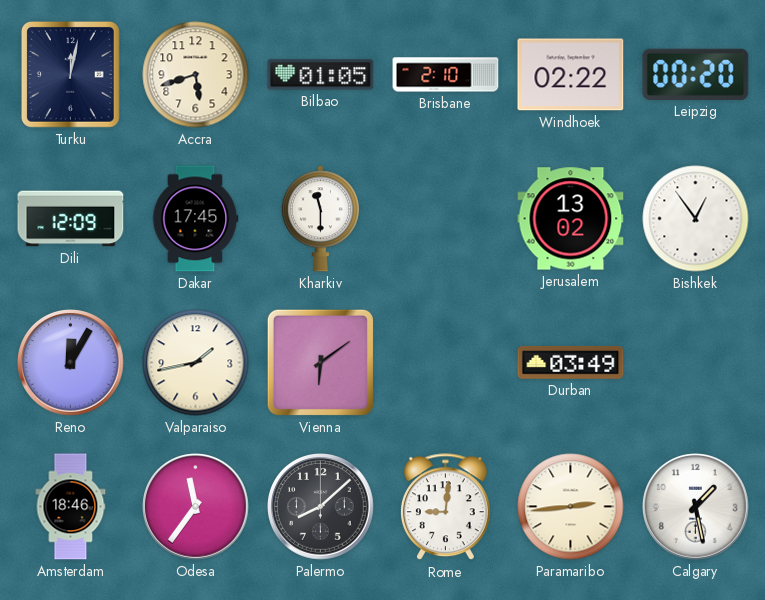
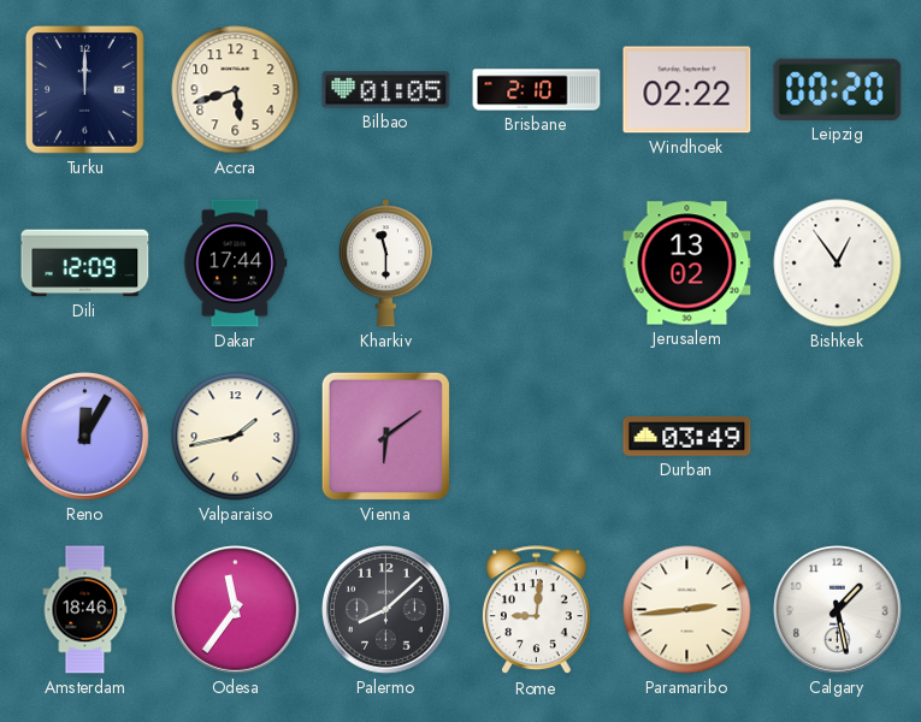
Turku: 12:02 -> 12:00 (84, 90)
Dakar: 17:45 -> 17:44 (235, 264)
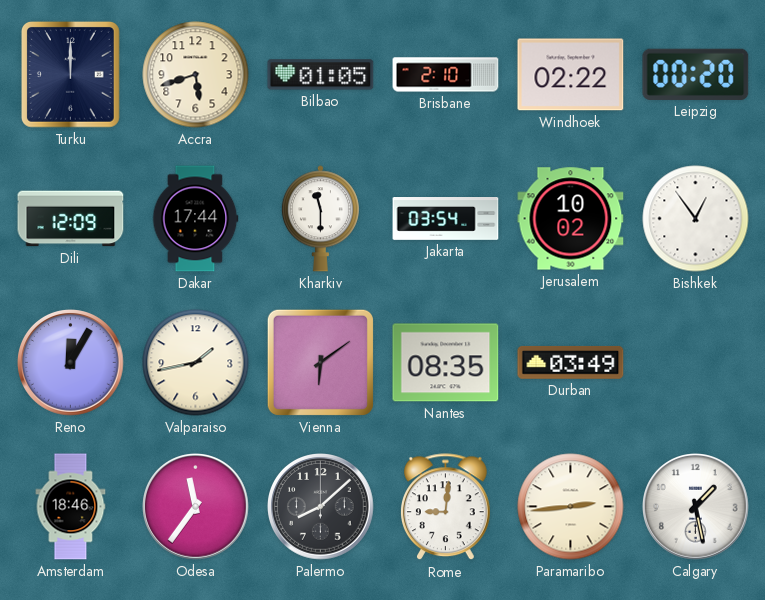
Jakarta: none -> 03:54 (446, 219)
Jerusalem: 13:02 -> 10:02 (571, 219)
Nantes: none -> 08:35 (446, 363)
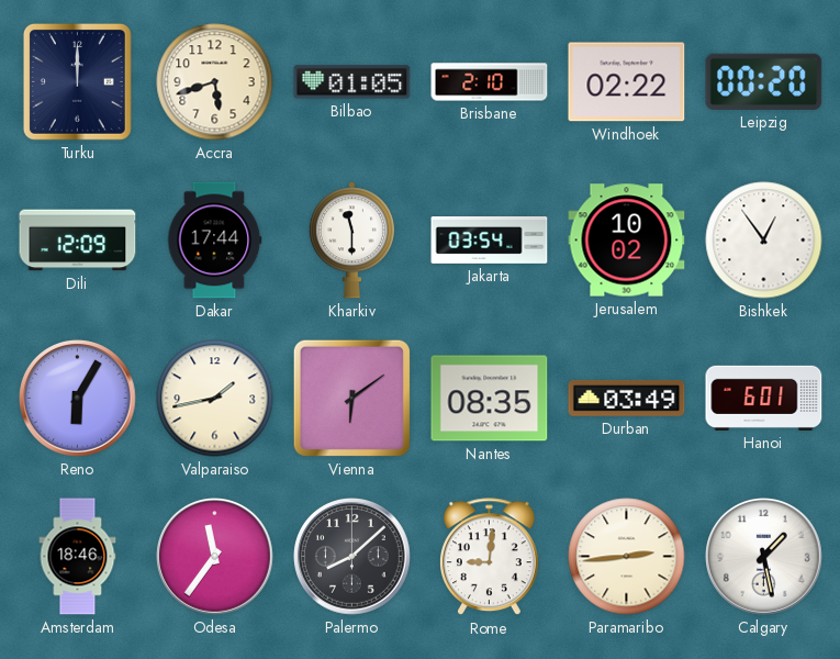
Reno: 12:05 -> 6:05 (78, 399)
Hanoi: none -> 6:01 (764, 398)
